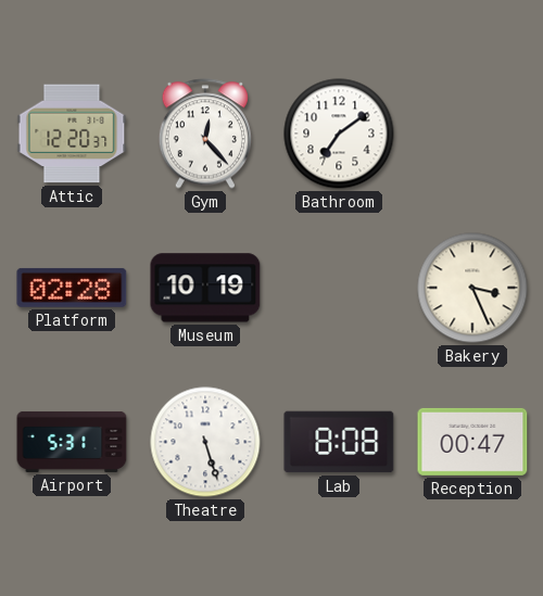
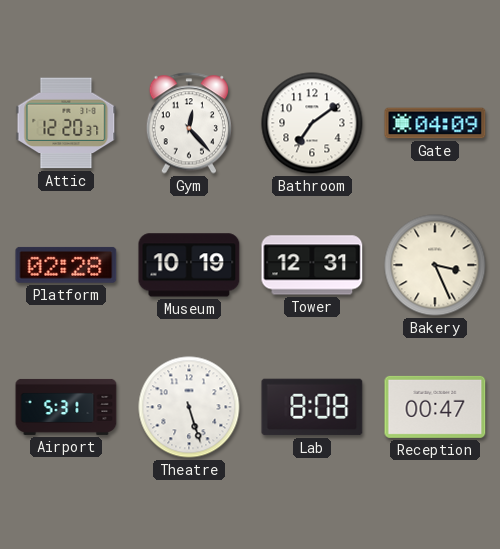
Gate: none -> 04:09 (435, 123)
Tower: none -> 12:31 (312, 265)
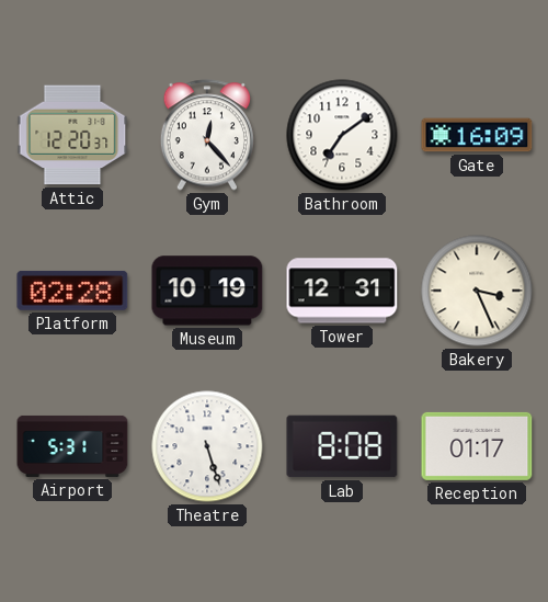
Gate: 04:09 -> 16:09 (477, 135)
Reception: 00:47 -> 01:17 (477, 446)
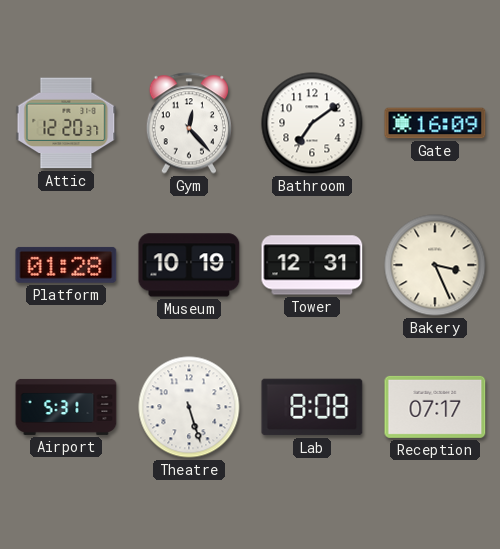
Platform: 02:28 -> 01:28 (66, 265)
Reception: 01:17 -> 07:17 (435, 407)
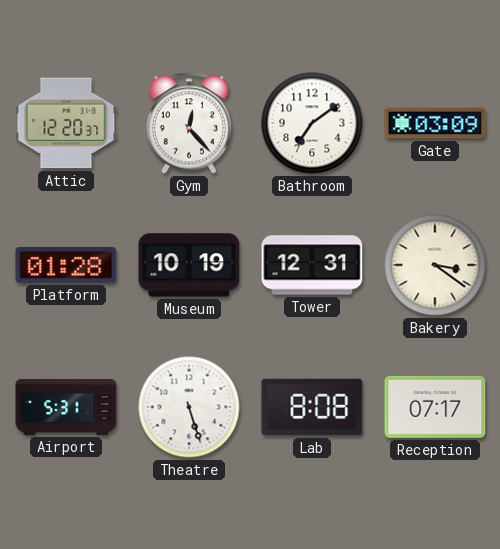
Gate: 16:09 -> 03:09 (435, 123)
Bakery: 3:26 -> 3:21 (435, 265)
